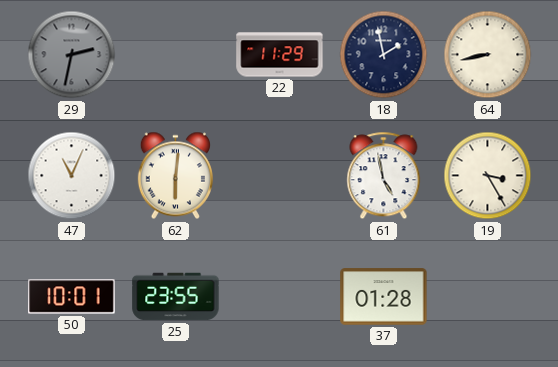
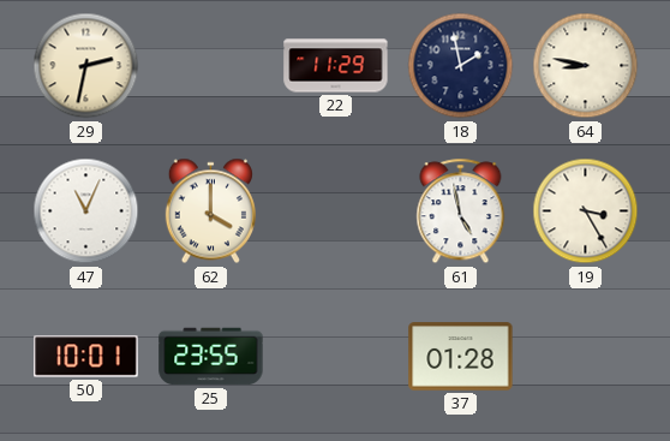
29 dial: grey -> cream (86, 66)
64: 8:43 -> 8:47 (586, 66)
62: 6:01 -> 4:00 (210, 211)
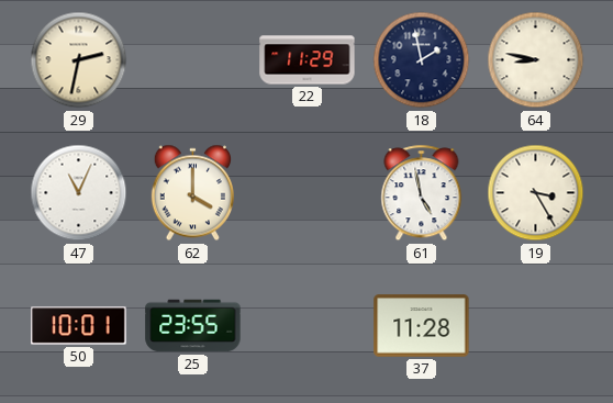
37: 01:28 -> 11:28 (422, 326)
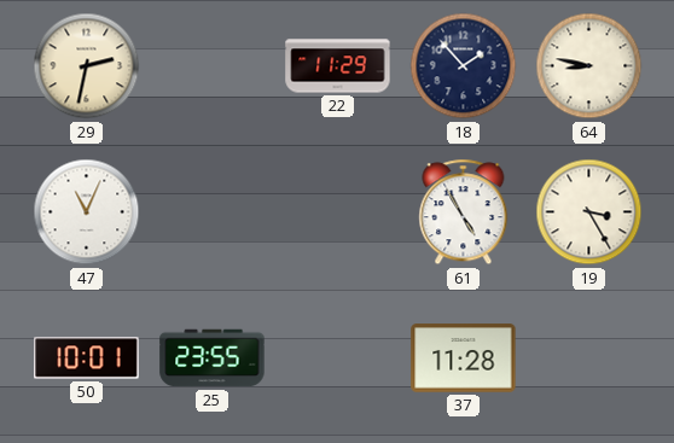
18: 1:58 -> 1:53 (464, 66)
62: 4:00 -> none (192, 193)
61: 4:58 -> 4:55 (464, 212)
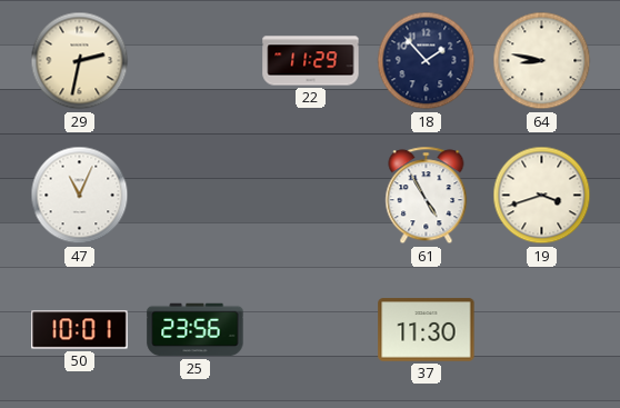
19: 3:25 -> 3:42 (542, 196)
25: 23:55 -> 23:56 (196, 330)
37: 11:28 -> 11:30 (427, 330)
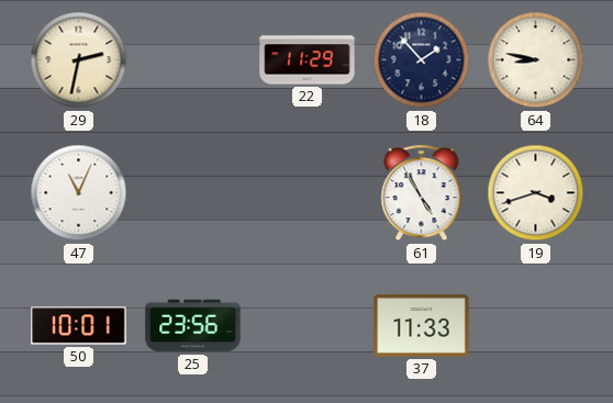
37: 11:30 -> 11:33 (422, 326)
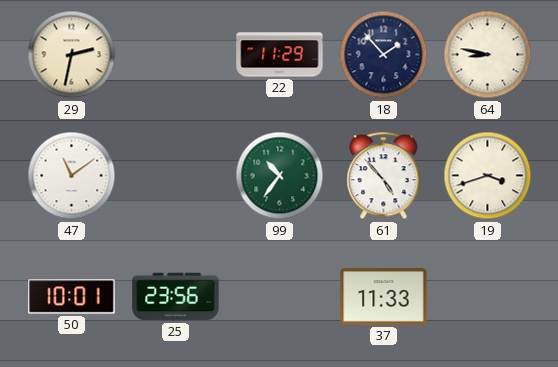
47: 11:04 -> 11:09 (72, 176)
99: none -> 10:36 (280, 176)
61: 4:55 -> 4:53 (384, 176)
